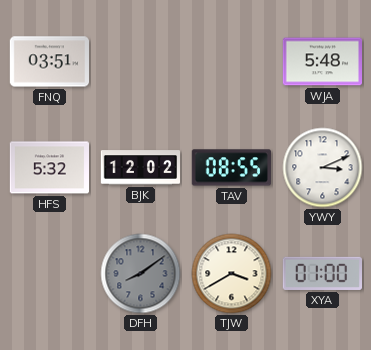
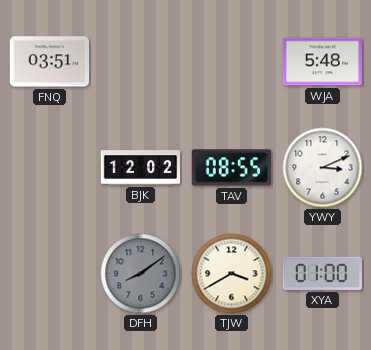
HFS: 5:32 -> none (49, 168)
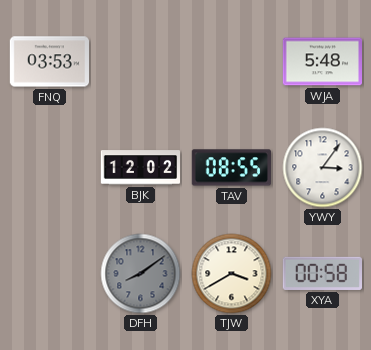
FNQ: 03:51 -> 03:53 (49, 62)
YWY: 3:11 -> 3:06 (323, 168)
XYA: 01:00 -> 00:58 (322, 273)
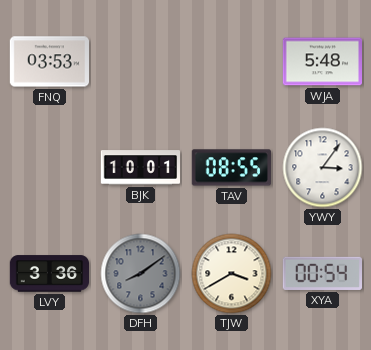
BJK: 12:02 -> 10:01 (141, 168)
LVY: none -> 3:36 (50, 274)
XYA: 00:58 -> 00:54 (322, 273)
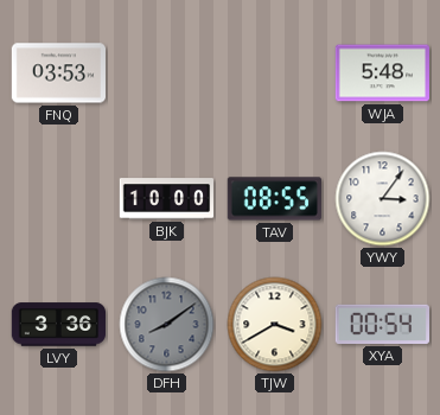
BJK: 10:01 -> 10:00 (167, 199)
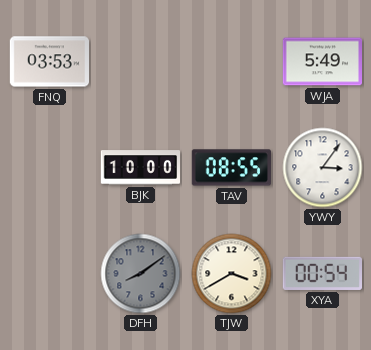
WJA: 5:48 -> 5:49 (322, 62)
LVY: 3:36 -> none (59, 325)
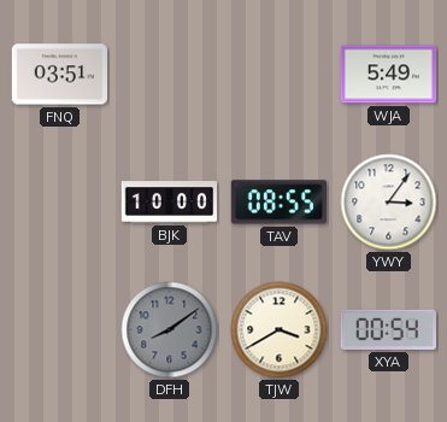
FNQ: 03:53 -> 03:51 (59, 75)
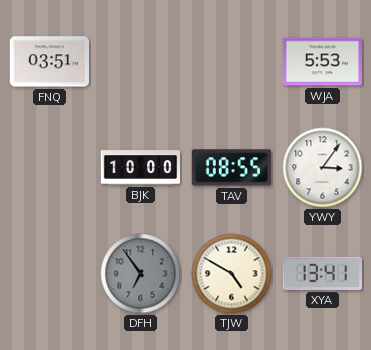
WJA: 5:49 -> 5:53 (322, 62)
DFH: 8:09 -> 6:54 (141, 274)
TJW: 3:40 -> 4:50 (232, 274)
XYA: 00:54 -> 13:41 (322, 273)
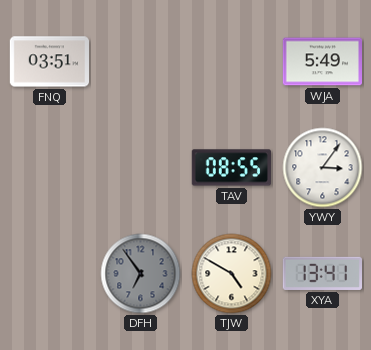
WJA: 5:53 -> 5:49 (322, 62)
BJK: 10:00 -> none (141, 168)
